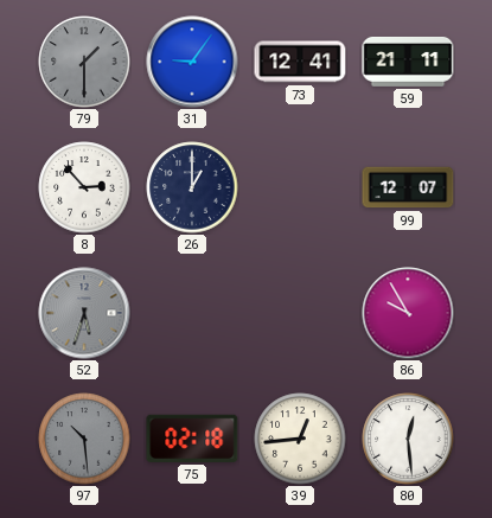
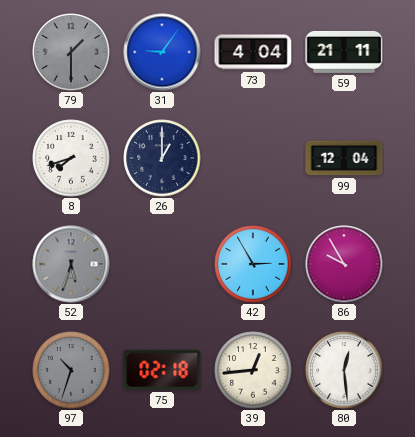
73: 12:41 -> 4:04 (253, 52)
8: 2:53 -> 7:42 (71, 158)
99: 12:07 -> 12:04 (344, 158)
42: none -> 2:55 (253, 264)
97: 10:29 -> 10:33 (71, 370)
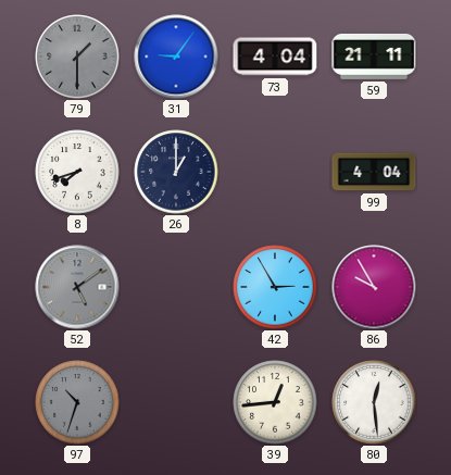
99: 12:04 -> 4:04 (374, 172)
52: 5:33 -> 5:09 (77, 287)
75: 02:18 -> none (162, 370)
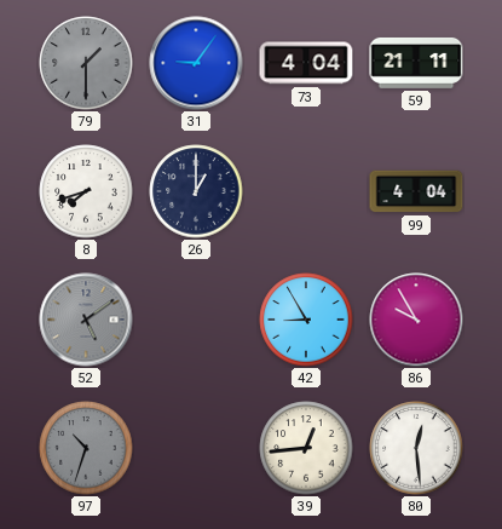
42: 2:55 -> 8:55 (306, 320)
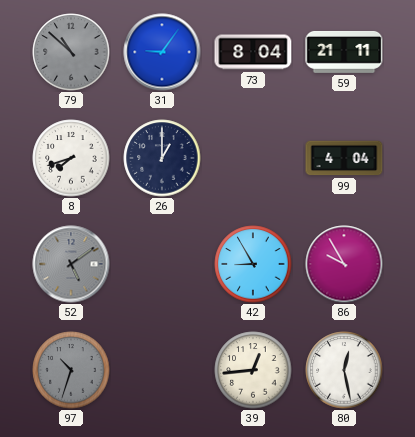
79: 1:30 -> 10:52 (71, 52)
73: 4:04 -> 8:04 (253, 52)
80: 12:29 -> 12:28 (344, 370)
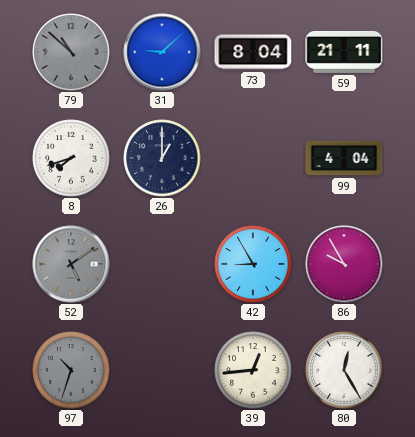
31: 9:06 -> 9:08 (162, 52)
80: 12:28 -> 12:25 (344, 370)
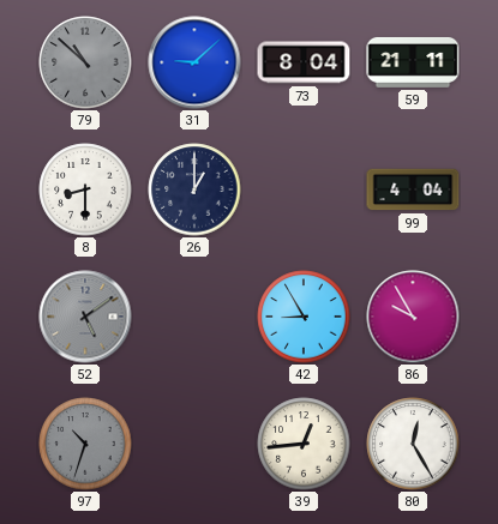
8: 7:42 -> 8:30 (85, 189)
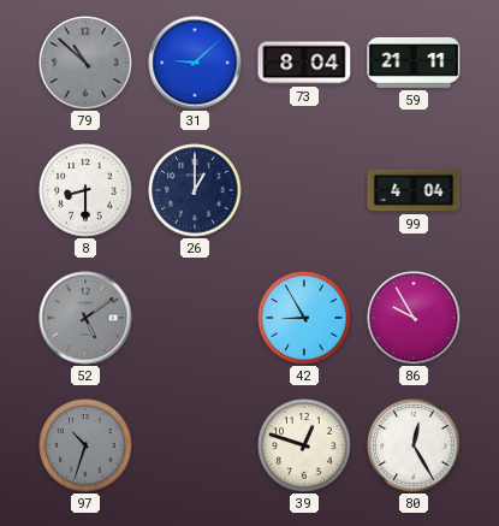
39: 12:44 -> 12:48 (304, 445)
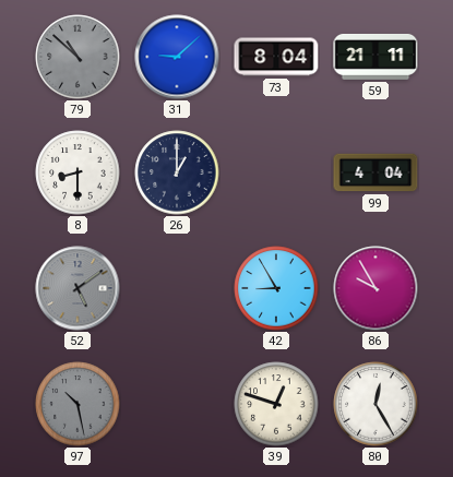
97: 10:33 -> 10:28 (78, 404)
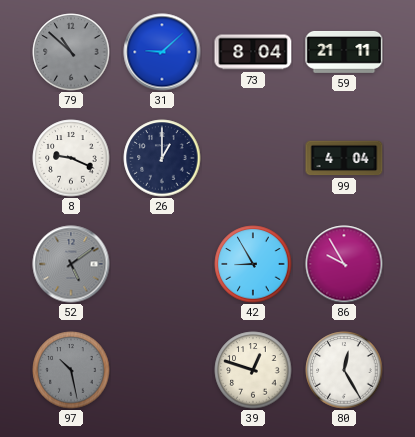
8: 8:30 -> 9:19 (71, 158)
